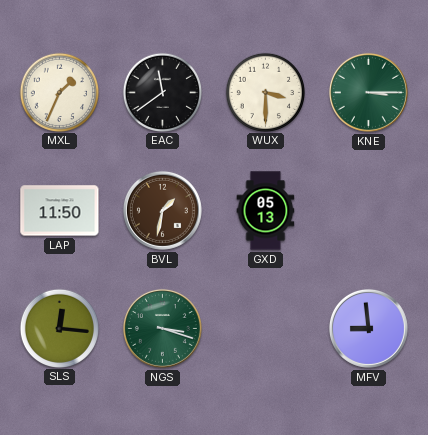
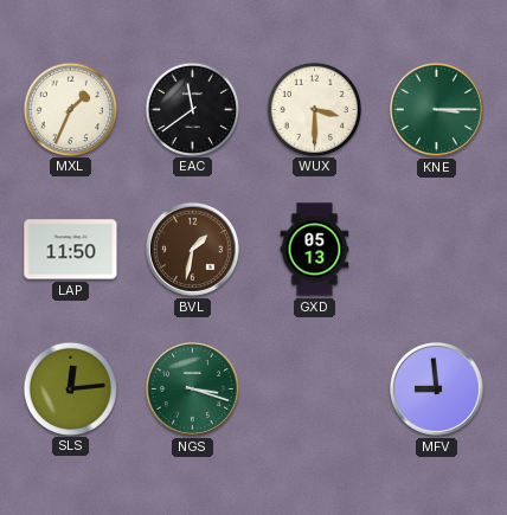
SLS: 12:16 -> 12:14 (70, 388)
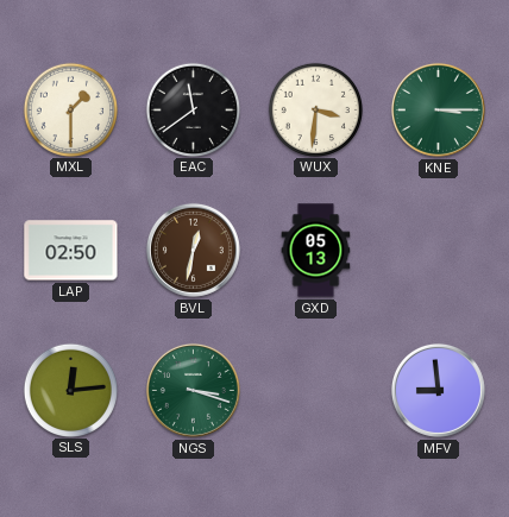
MXL: 1:34 -> 1:30 (70, 109)
WUX: 3:30 -> 3:31 (315, 109)
LAP: 11:50 -> 02:50 (71, 251)
BVL: 1:32 -> 12:32 (193, 250)
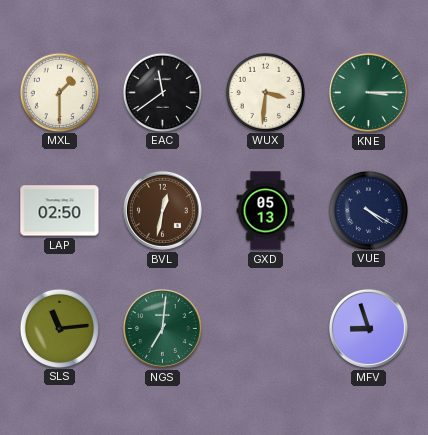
VUE: none -> 4:20 (368, 210)
SLS: 12:14 -> 11:14 (59, 328)
NGS: 3:18 -> 7:01 (162, 328)
MFV: 8:59 -> 8:57 (368, 328)
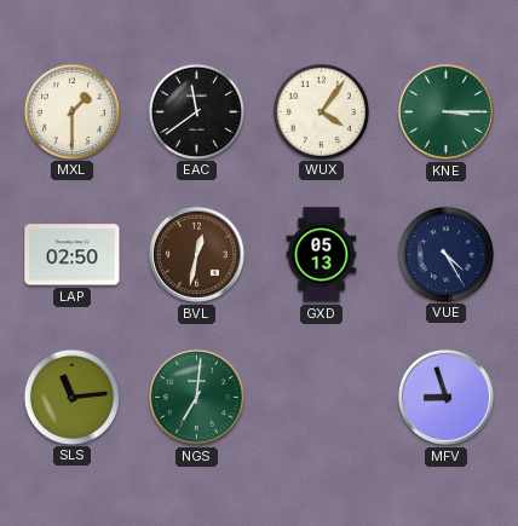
WUX: 3:31 -> 4:06 (321, 111)
VUE: 4:20 -> 4:25 (445, 254)
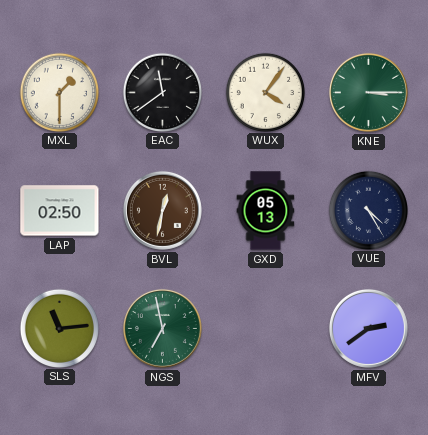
NGS: 7:01 -> 6:58 (162, 328)
MFV: 8:57 -> 2:39 (368, 328)
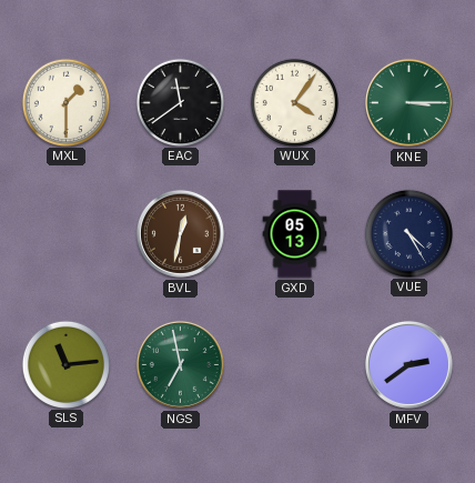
LAP: 02:50 -> none (60, 211)
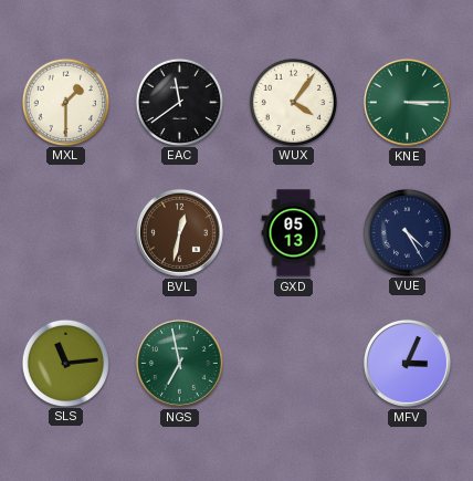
MFV: 2:39 -> 3:04 (407, 363)
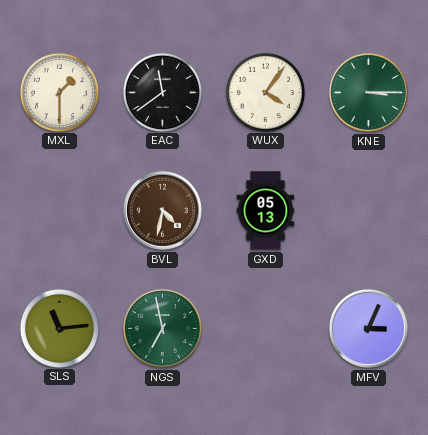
BVL: 12:32 -> 4:32 (162, 210)
VUE: 4:25 -> none (407, 232)
